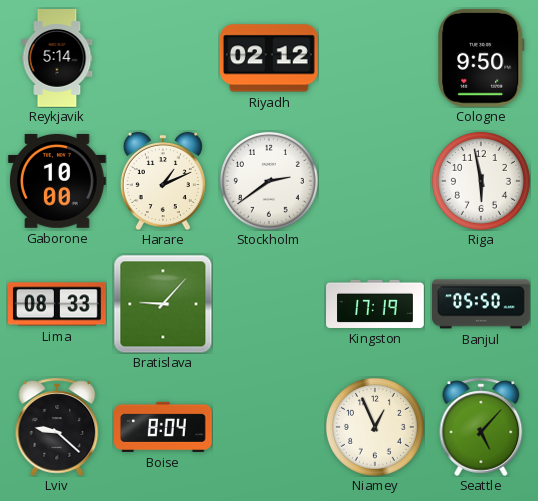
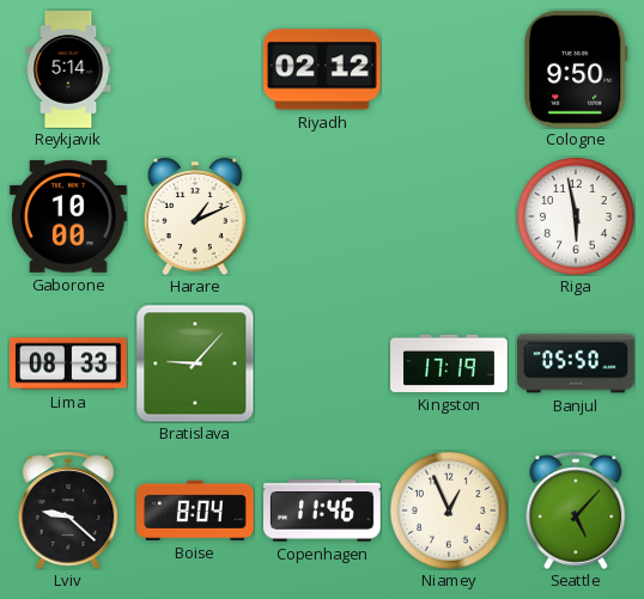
Stockholm: 2:39 -> none (269, 181)
Copenhagen: none -> 11:46 (323, 511)
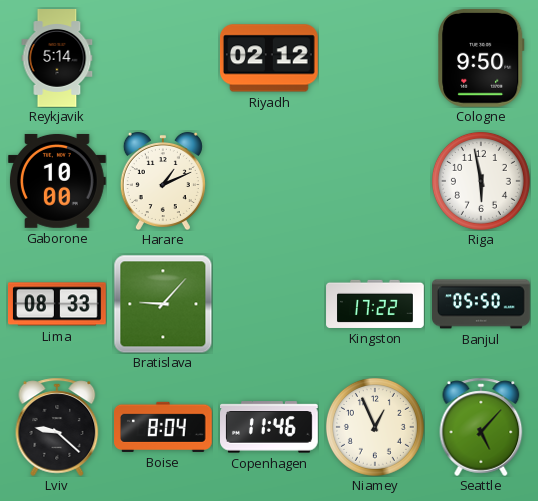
Kingston: 17:19 -> 17:22 (375, 304)
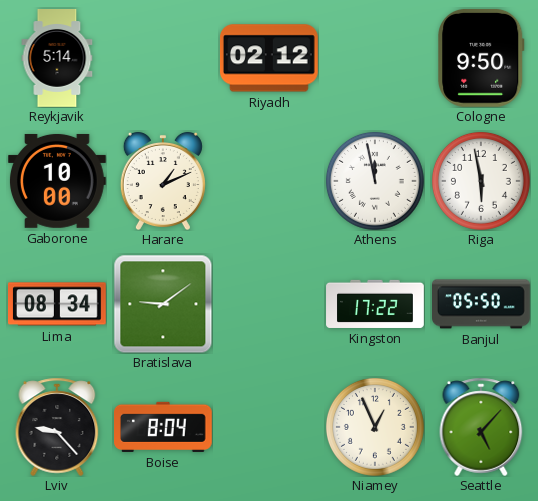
Athens: none -> 11:58 (375, 181)
Lima: 08:33 -> 08:34 (58, 304)
Bratislava: 9:07 -> 9:09 (163, 304)
Lviv: 9:22 -> 9:23 (57, 427)
Copenhagen: 11:46 -> none (270, 427)
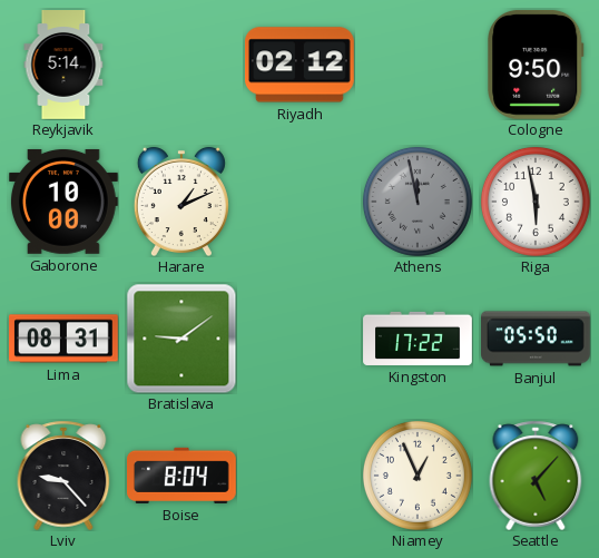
Athens dial: white -> grey (418, 202)
Lima: 08:34 -> 08:31 (65, 339)
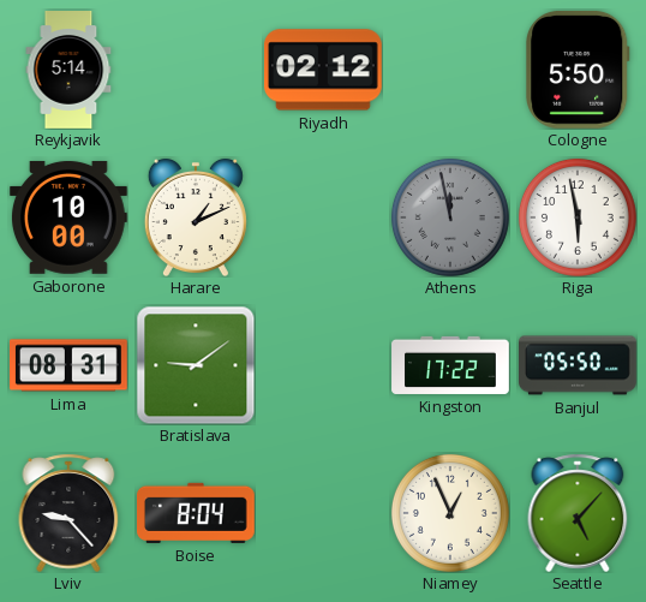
Cologne: 9:50 -> 5:50 (579, 70)
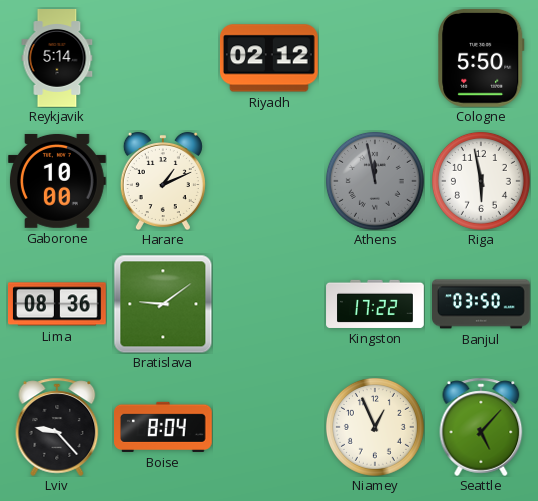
Lima: 08:31 -> 08:36 (58, 304)
Banjul: 05:50 -> 03:50 (482, 304)
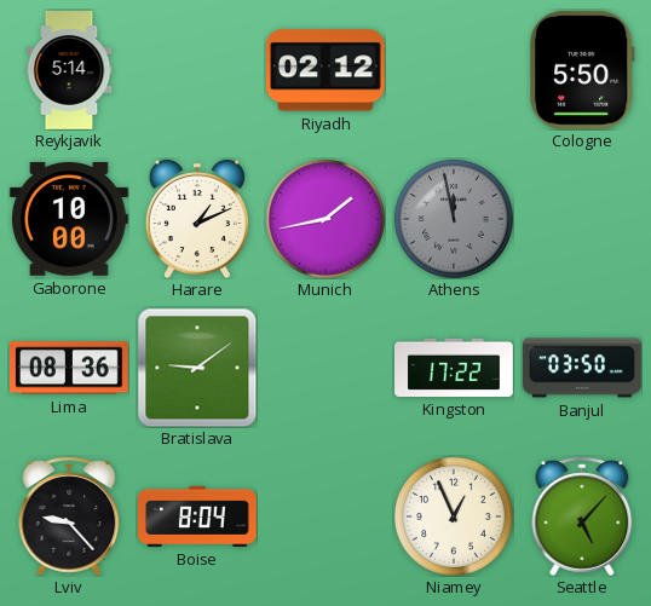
Munich: none -> 1:43 (325, 219)
Riga: 5:58 -> none (481, 181)
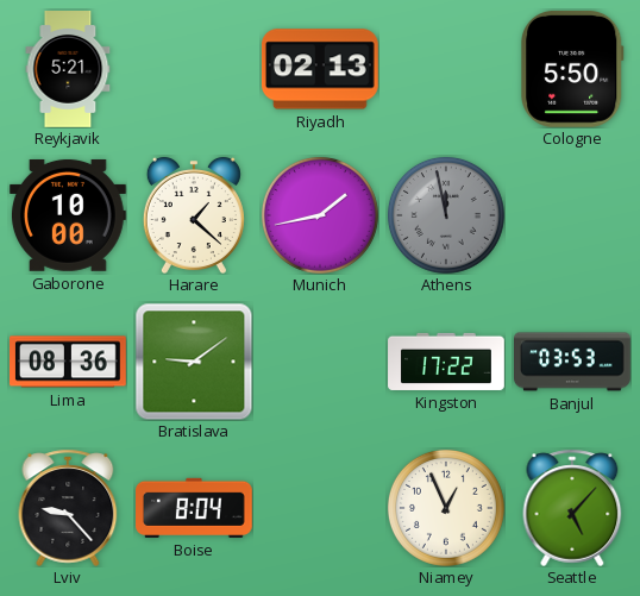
Reykjavik: 5:14 -> 5:21 (68, 70)
Riyadh: 02:12 -> 02:13 (320, 69)
Harare: 1:11 -> 1:22 (194, 215)
Banjul: 03:50 -> 03:53 (573, 362)
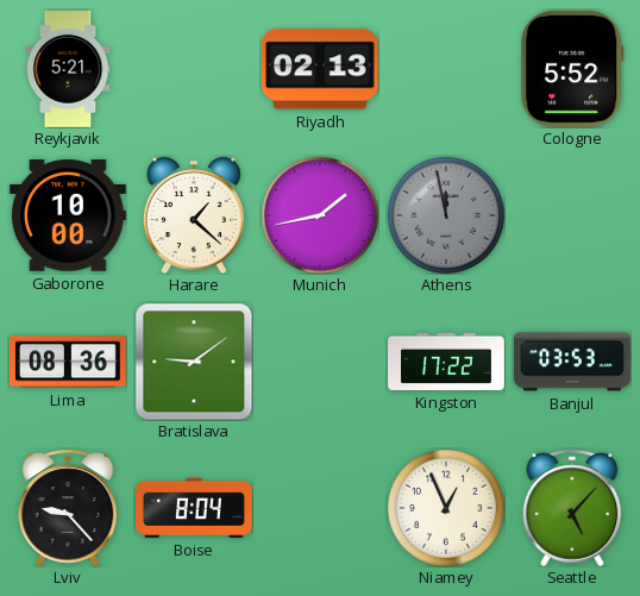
Cologne: 5:50 -> 5:52 (573, 69)
